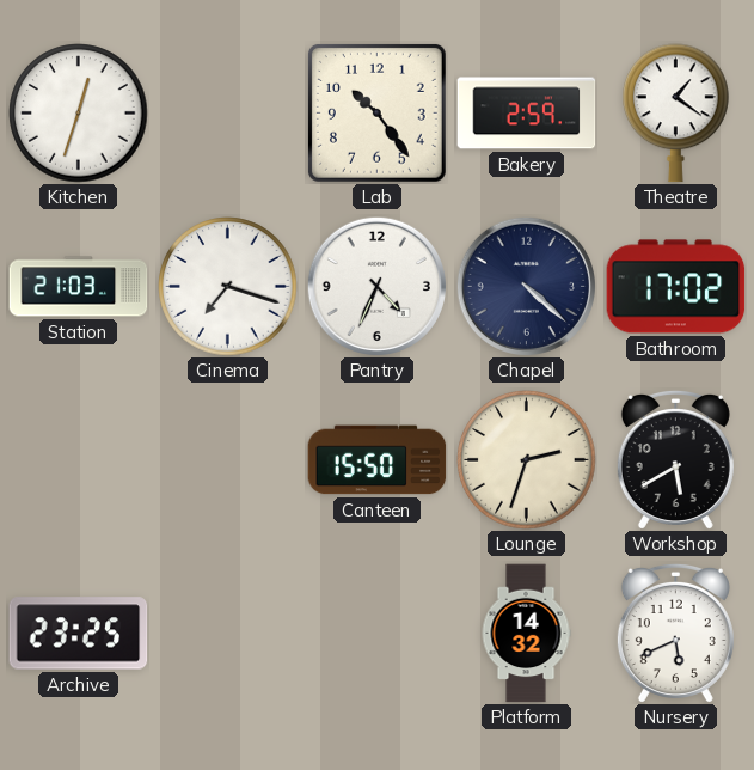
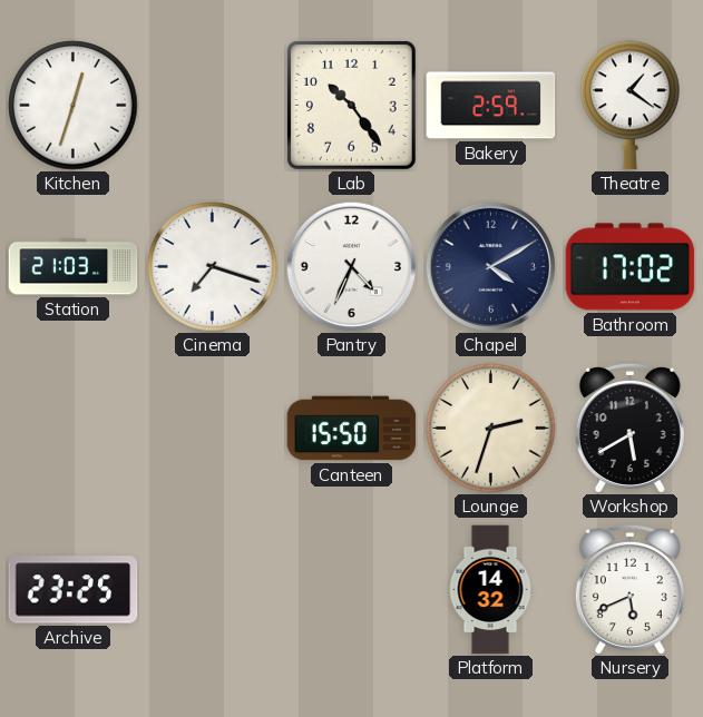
Chapel: 4:22 -> 4:10 (490, 266)
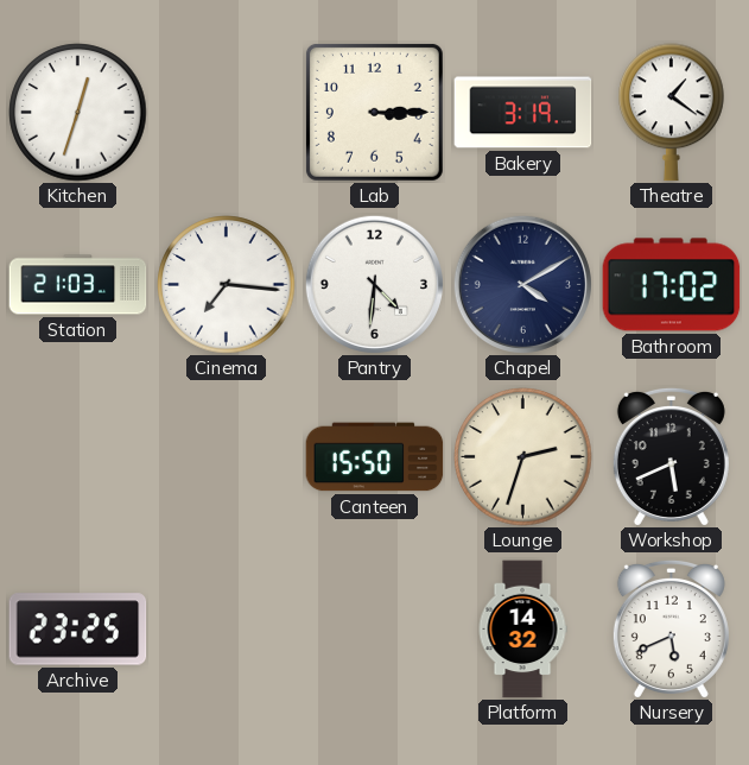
Lab: 10:24 -> 3:15 (374, 112)
Bakery: 2:59 -> 3:19 (523, 113)
Cinema: 7:18 -> 7:16 (227, 285)
Pantry: 4:34 -> 4:31 (374, 284)
Workshop: 5:40 -> 5:41 (671, 456)
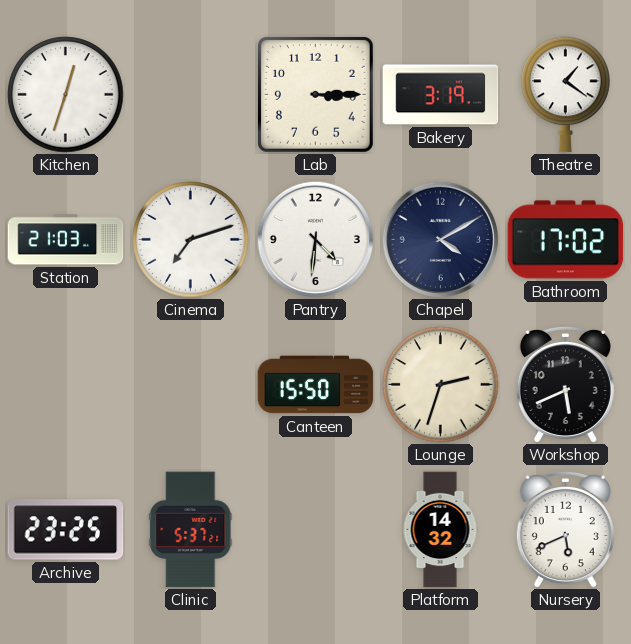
Cinema: 7:16 -> 7:12 (191, 240)
Clinic: none -> 5:37 (191, 530)
